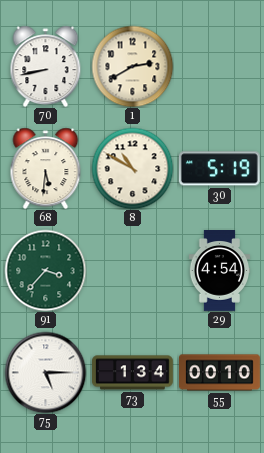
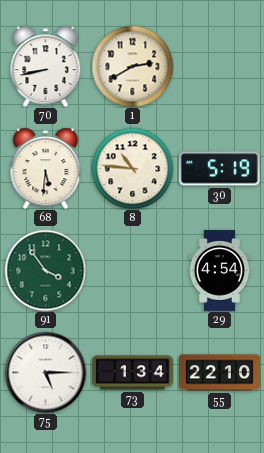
8: 10:50 -> 10:46 (132, 168)
91: 3:37 -> 3:54 (45, 270)
55: 00:10 -> 22:10 (220, 373)
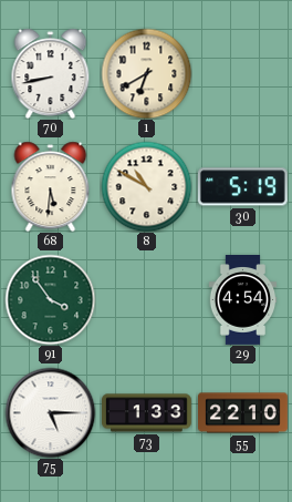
1: 2:40 -> 6:40 (146, 73)
8: 10:46 -> 10:50 (146, 186)
73: 1:34 -> 1:33 (147, 413)
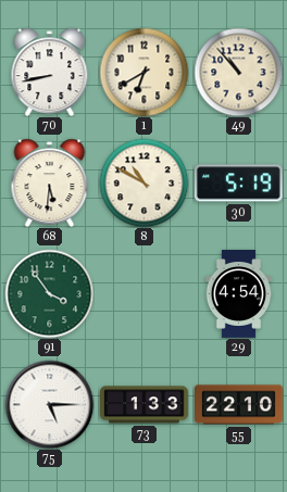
49: none -> 10:53 (238, 72)
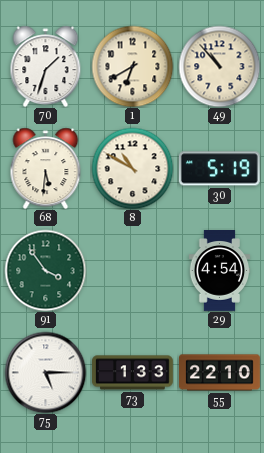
70: 8:43 -> 1:33 (46, 66)
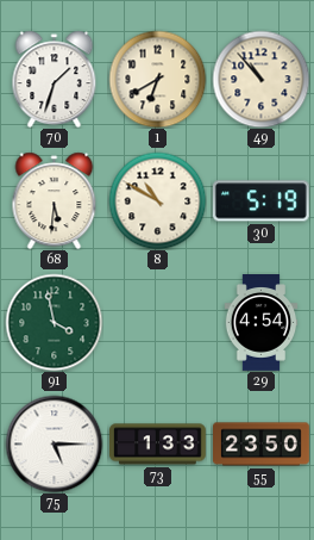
91: 3:54 -> 3:58 (54, 322)
55: 22:10 -> 23:50 (262, 445)
